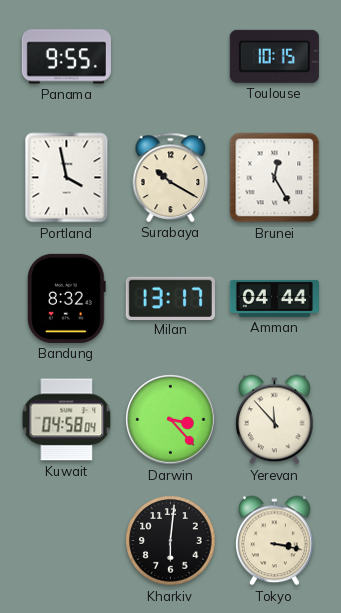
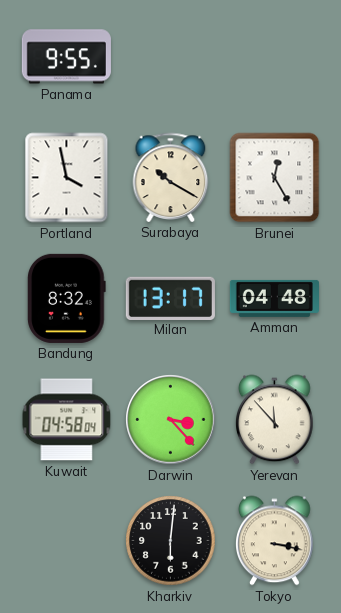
Toulouse: 10:15 -> none (274, 56)
Amman: 04:44 -> 04:48 (274, 298)
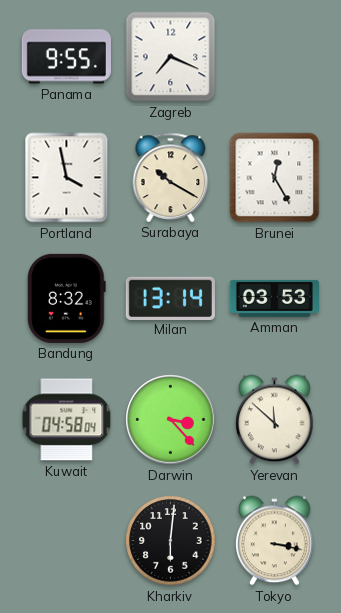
Zagreb: none -> 7:19 (171, 57)
Milan: 13:17 -> 13:14 (170, 298)
Amman: 04:48 -> 03:53 (274, 298)
Yerevan: 11:53 -> 11:52 (275, 420)
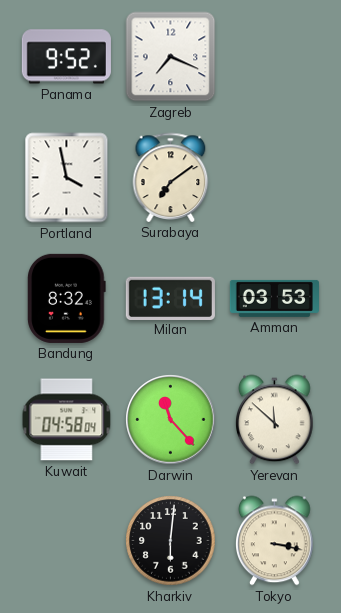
Panama: 9:55 -> 9:52 (66, 57)
Surabaya: 10:20 -> 7:09 (171, 177)
Brunei: 12:25 -> none (275, 178)
Darwin: 3:23 -> 11:23 (171, 420)
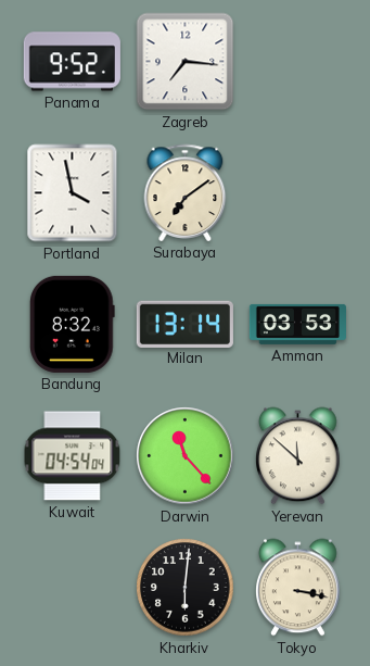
Zagreb: 7:19 -> 7:16 (186, 62)
Kuwait: 04:58 -> 04:54 (73, 456)
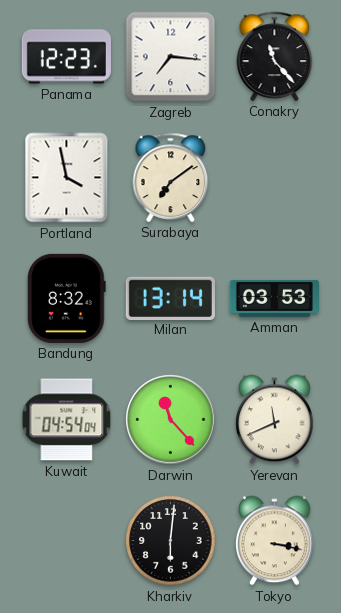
Panama: 9:52 -> 12:23 (66, 57)
Conakry: none -> 11:23 (275, 56)
Yerevan: 11:52 -> 11:41 (275, 420)
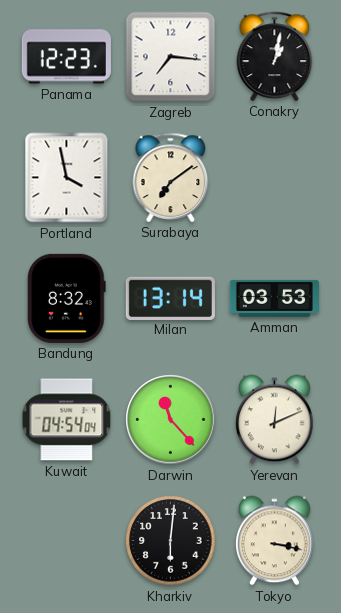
Conakry: 11:23 -> 1:02 (275, 56)
Yerevan: 11:41 -> 12:11 (275, 420)
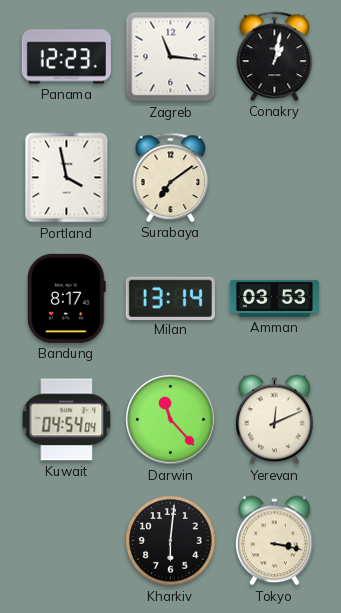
Zagreb: 7:16 -> 11:16 (171, 57)
Bandung: 8:32 -> 8:17 (67, 298)
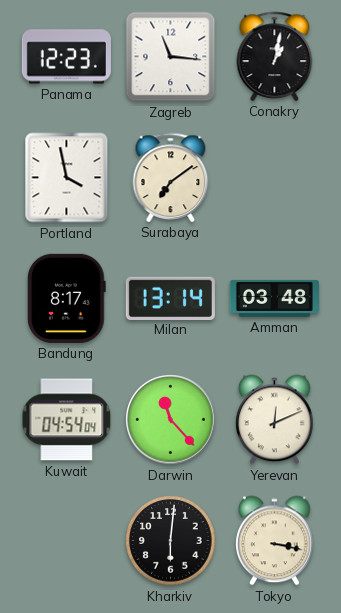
Amman: 03:53 -> 03:48 (274, 298)
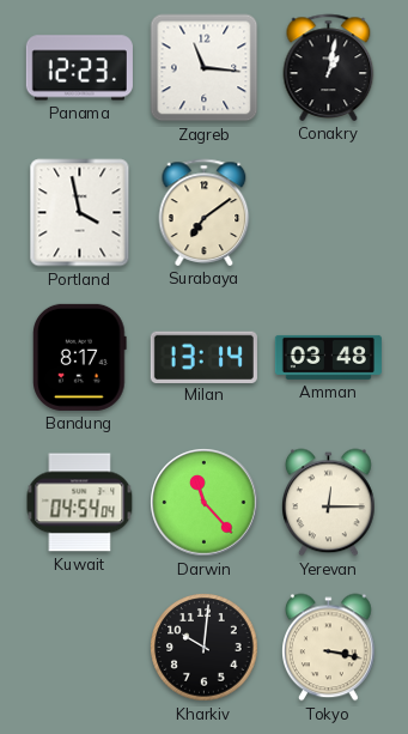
Yerevan: 12:11 -> 12:15 (329, 503)
Kharkiv: 6:01 -> 10:01 (205, 648)
